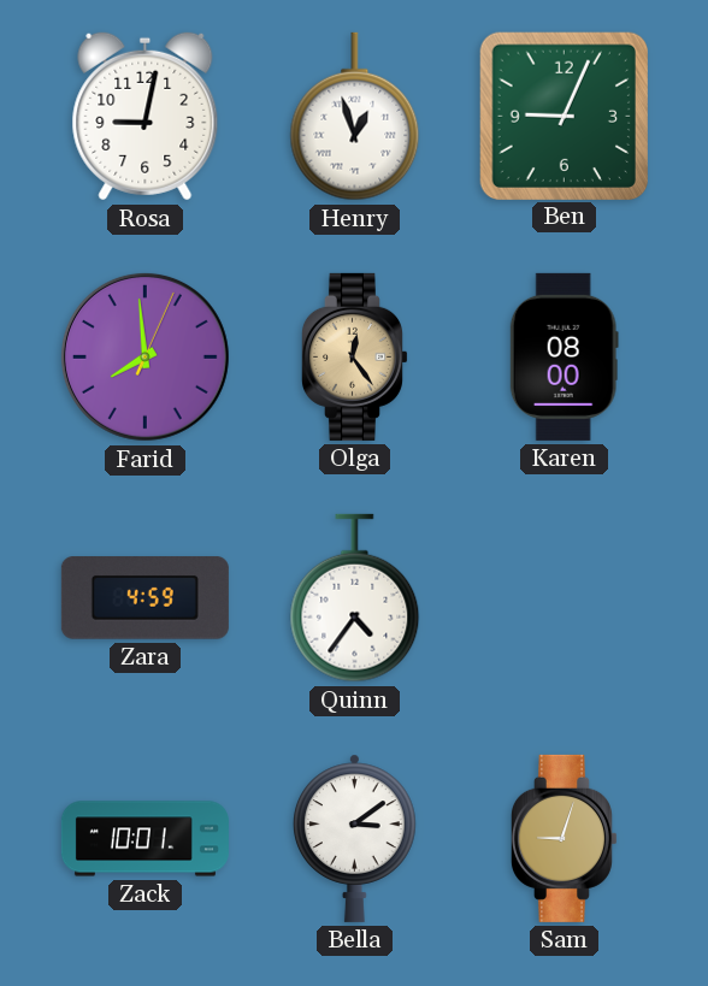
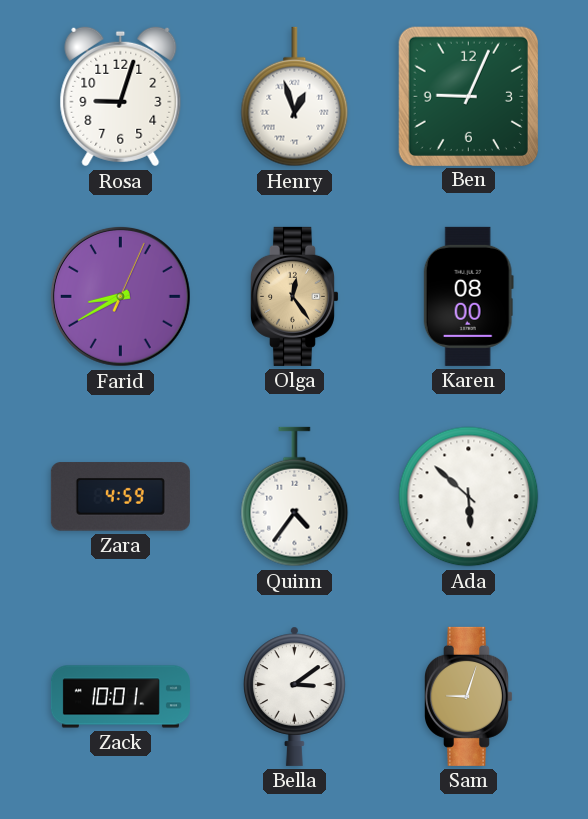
Rosa: 9:02 -> 9:03 (121, 97)
Farid: 7:59 -> 8:40 (120, 296)
Ada: none -> 5:52 (469, 497)
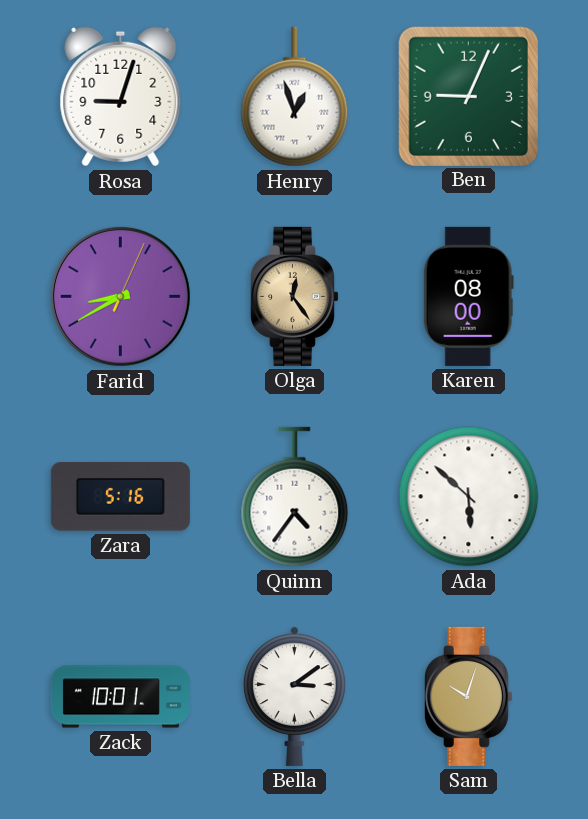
Zara: 4:59 -> 5:16 (120, 497)
Sam: 9:03 -> 10:03 (468, 696)
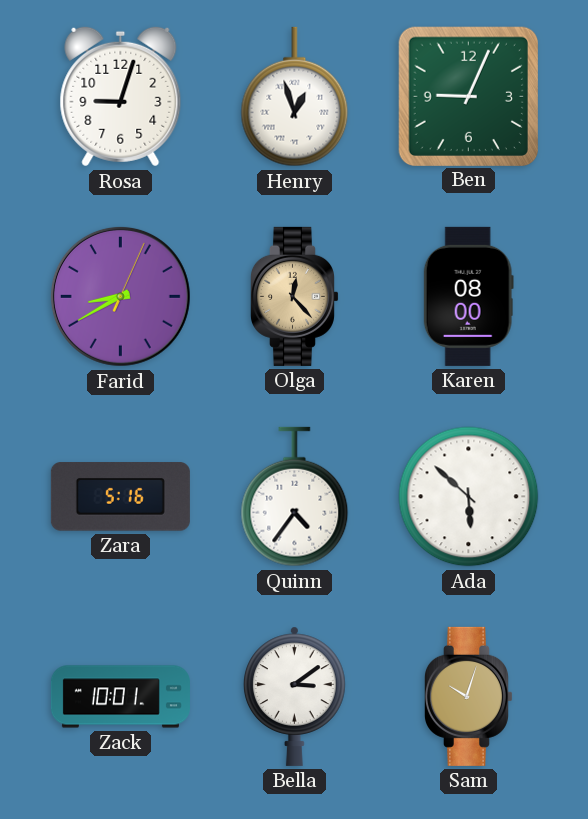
Olga: 12:24 -> 12:23 (294, 296)
